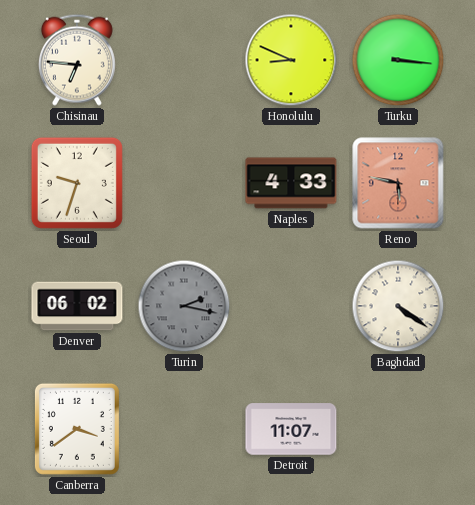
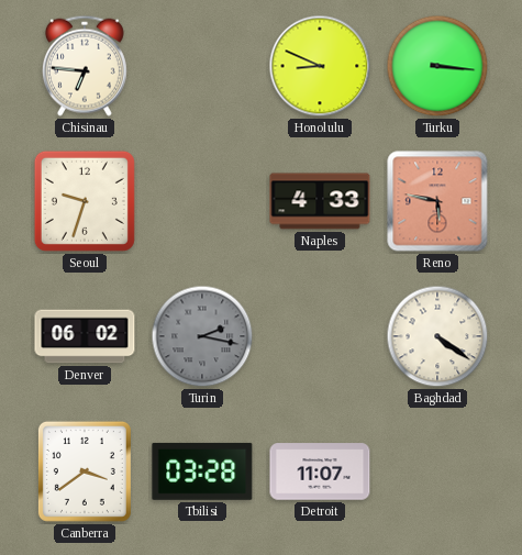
Tbilisi: none -> 03:28 (202, 471)
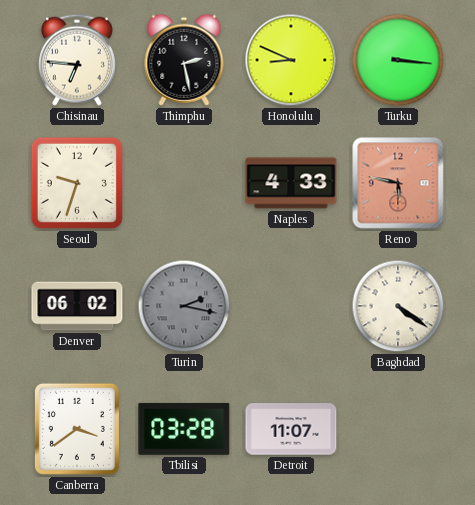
Thimphu: none -> 2:28 (184, 60)
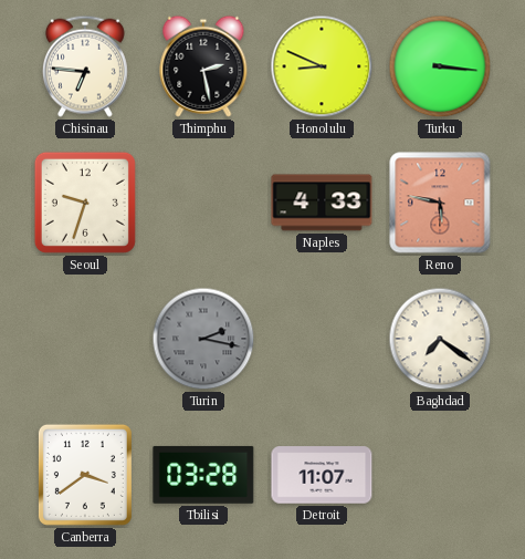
Denver: 06:02 -> none (77, 306)
Baghdad: 4:21 -> 7:21 (440, 339)
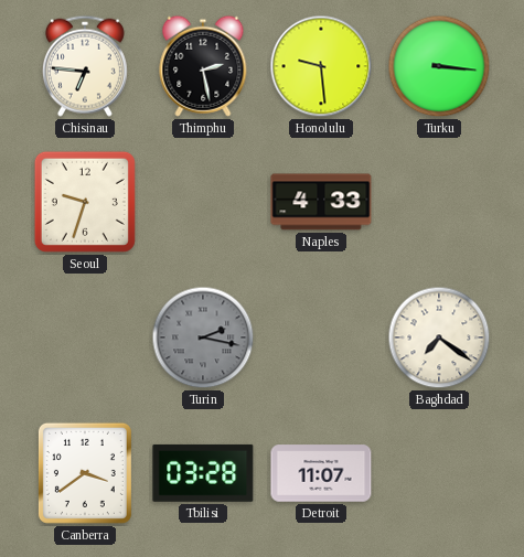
Honolulu: 8:49 -> 9:29 (321, 66)
Reno: 5:47 -> none (440, 203)
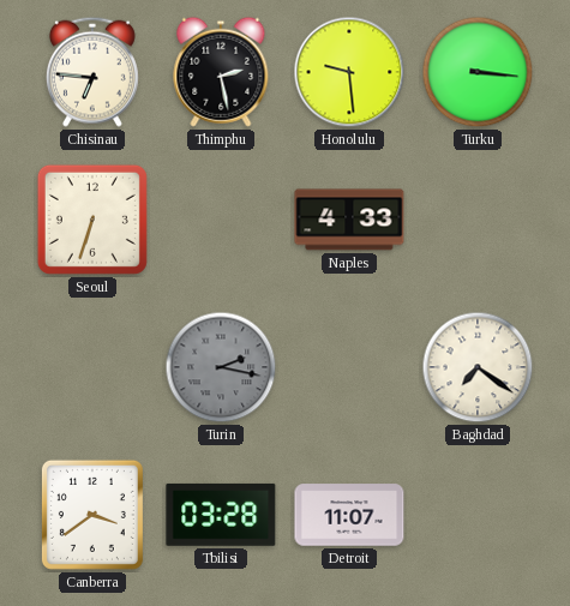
Seoul: 9:33 -> 6:33 (92, 220)
